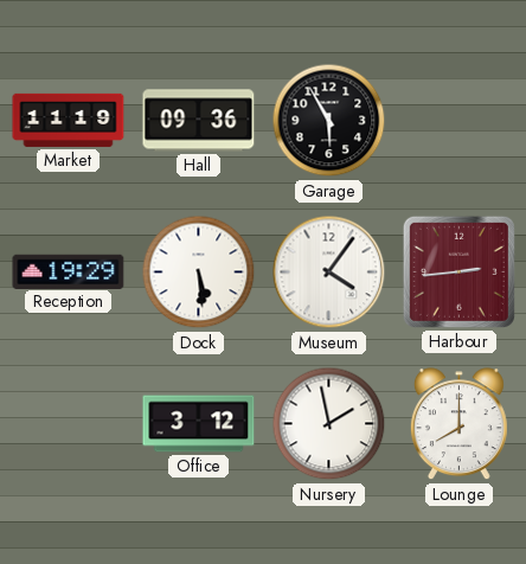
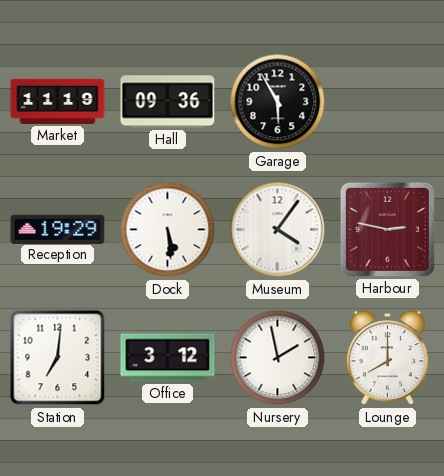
Harbour: 2:44 -> 2:47 (387, 229)
Station: none -> 7:01 (58, 358)
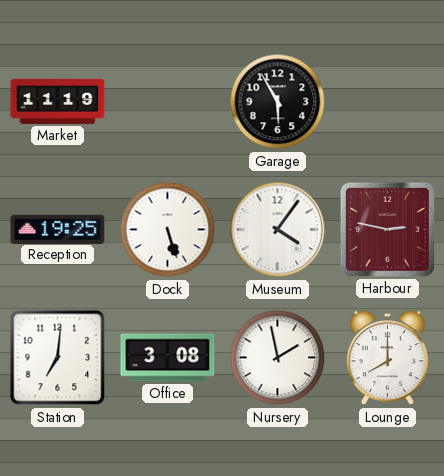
Hall: 09:36 -> none (168, 102)
Reception: 19:29 -> 19:25 (58, 229)
Dock: 5:29 -> 5:27 (168, 230)
Office: 3:12 -> 3:08 (168, 358)
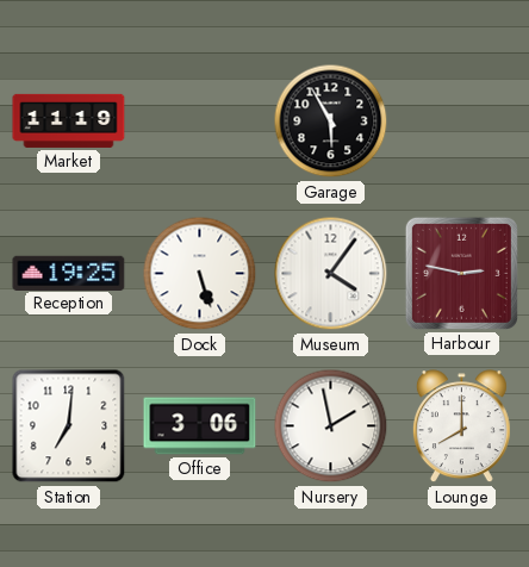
Office: 3:08 -> 3:06 (200, 426)
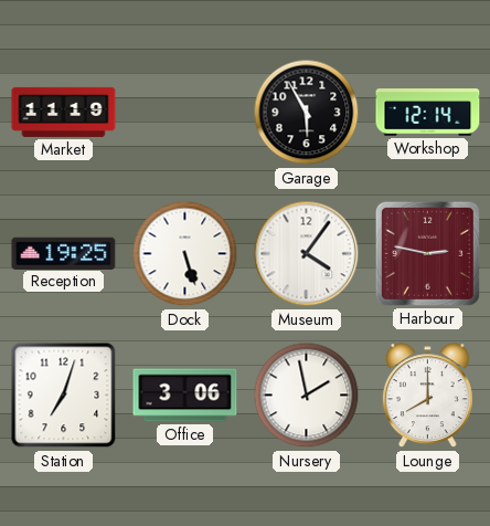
Workshop: none -> 12:14 (428, 113)
Station: 7:01 -> 7:03 (64, 396)
